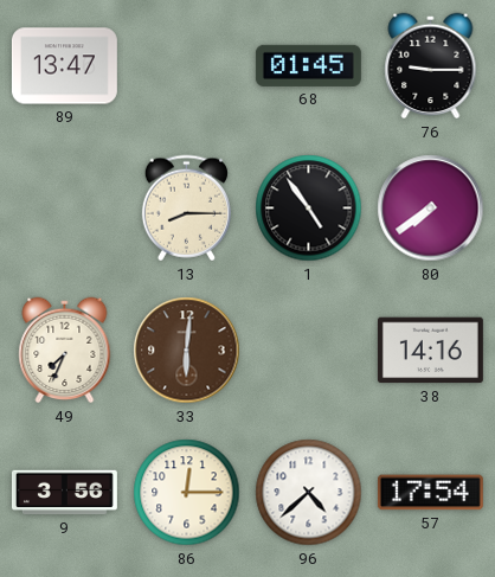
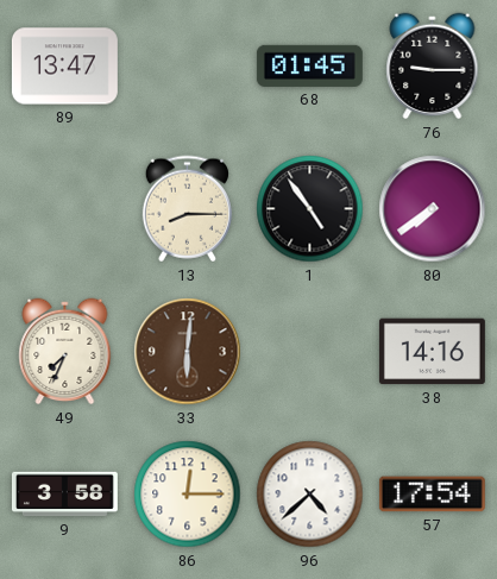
9: 3:56 -> 3:58 (64, 495)
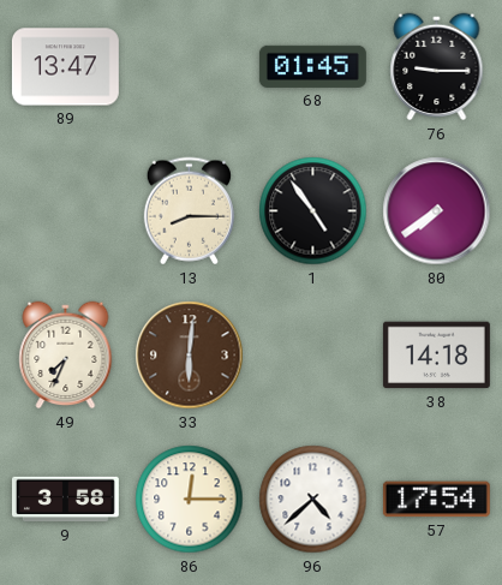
38: 14:16 -> 14:18 (436, 356)
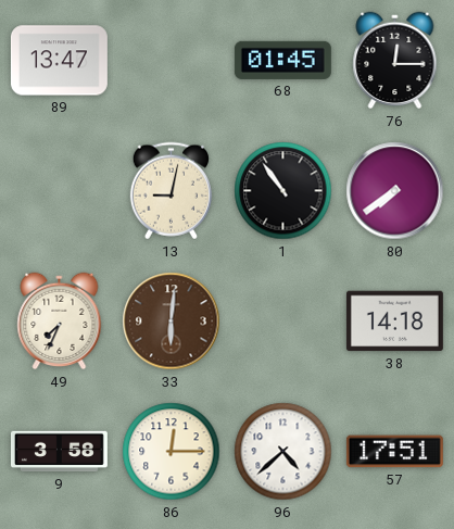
76: 9:15 -> 12:15 (395, 61)
13: 8:15 -> 9:02 (171, 191)
1: 4:54 -> 10:54 (283, 191)
57: 17:54 -> 17:51 (394, 452)
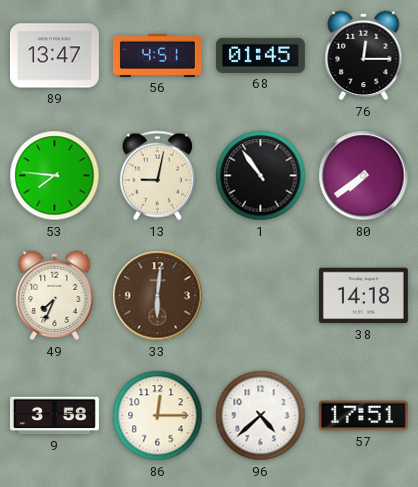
56: none -> 4:51 (157, 55)
53: none -> 7:46 (55, 176)
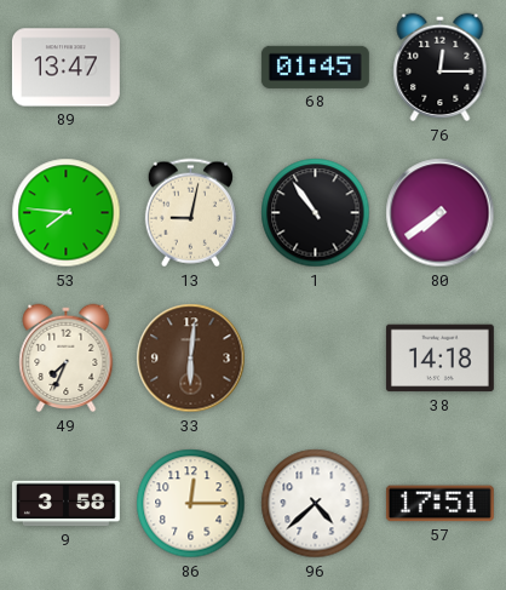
56: 4:51 -> none (157, 55)
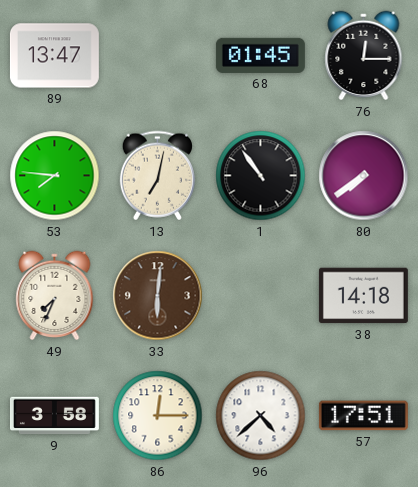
13: 9:02 -> 7:02 (157, 176)
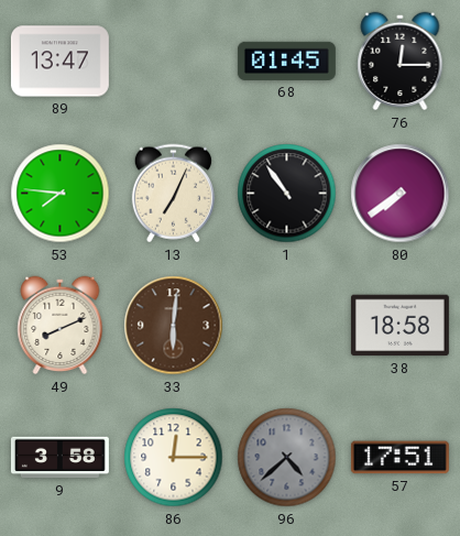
13: 7:02 -> 7:04 (173, 194)
49: 7:34 -> 8:11 (61, 326)
38: 14:18 -> 18:58 (399, 326)
96 dial: white -> grey (287, 458)
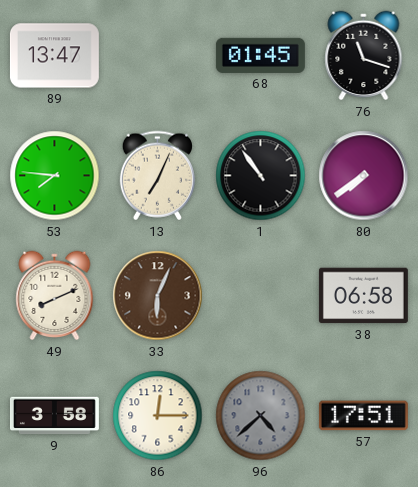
76: 12:15 -> 11:18 (364, 56)
33: 6:01 -> 6:04 (158, 296)
38: 18:58 -> 06:58 (363, 296)
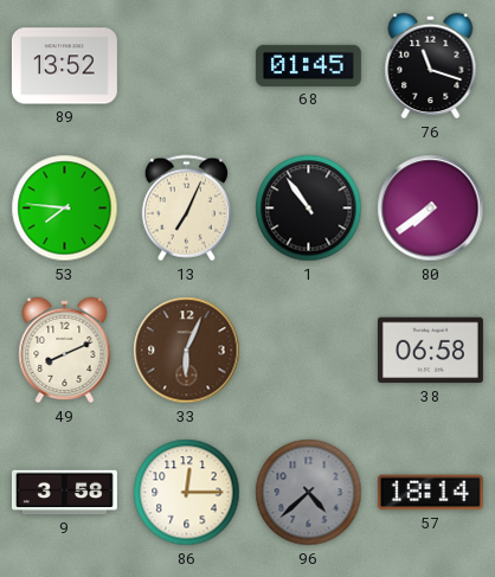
89: 13:47 -> 13:52 (64, 66)
57: 17:51 -> 18:14 (430, 493)
